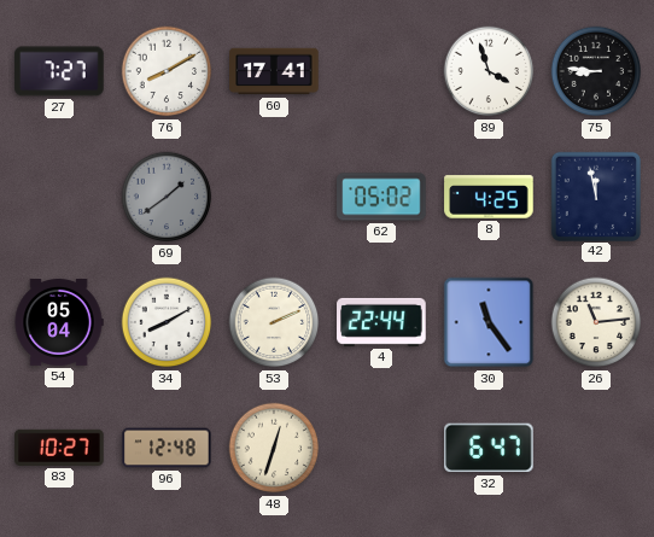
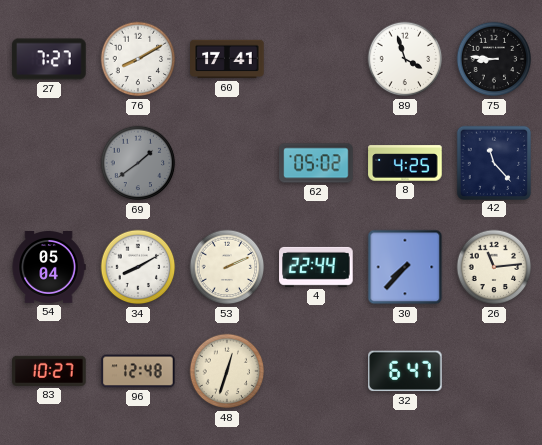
42: 11:58 -> 11:23 (493, 162)
30: 11:24 -> 7:37 (405, 267)
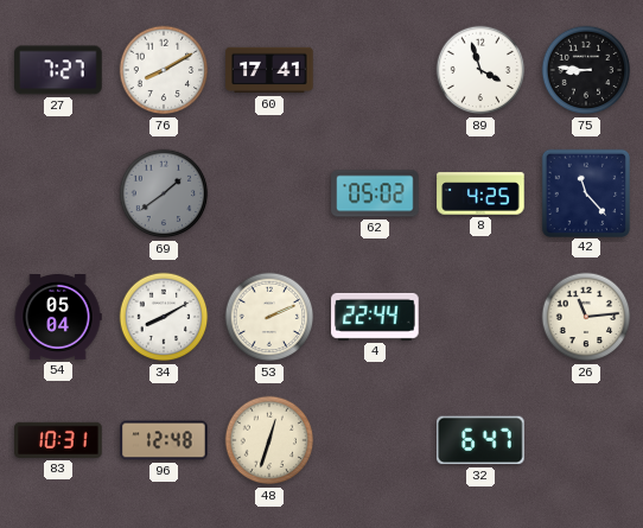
30: 7:37 -> none (405, 267)
83: 10:27 -> 10:31 (58, 440)
